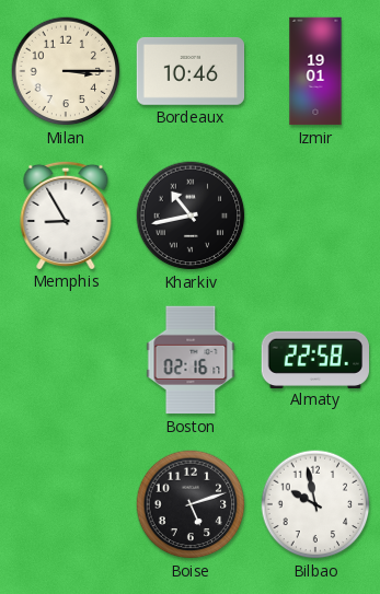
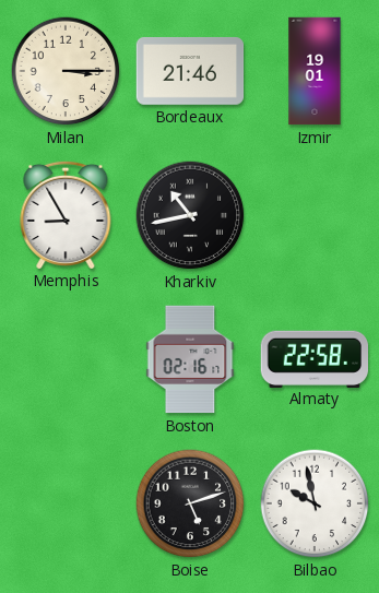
Bordeaux: 10:46 -> 21:46 (190, 71)
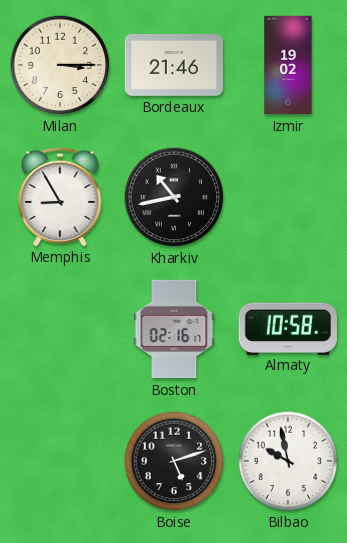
Izmir: 19:01 -> 19:02 (288, 65)
Almaty: 22:58 -> 10:58 (287, 328)
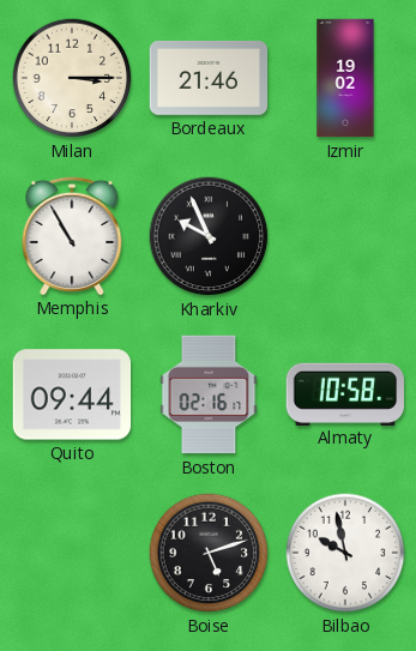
Memphis: 8:55 -> 10:55 (72, 235)
Kharkiv: 10:43 -> 9:56 (209, 236)
Quito: none -> 09:44 (72, 394)
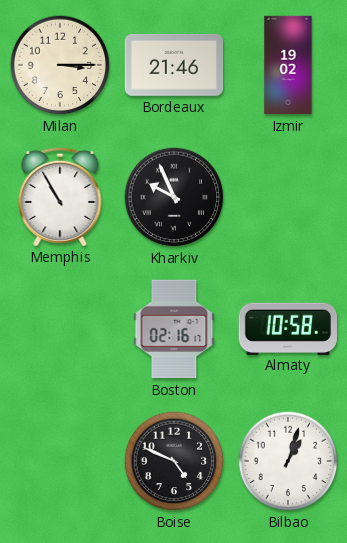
Quito: 09:44 -> none (72, 394)
Boise: 5:12 -> 4:49 (174, 461)
Bilbao: 9:58 -> 1:03 (288, 461)
